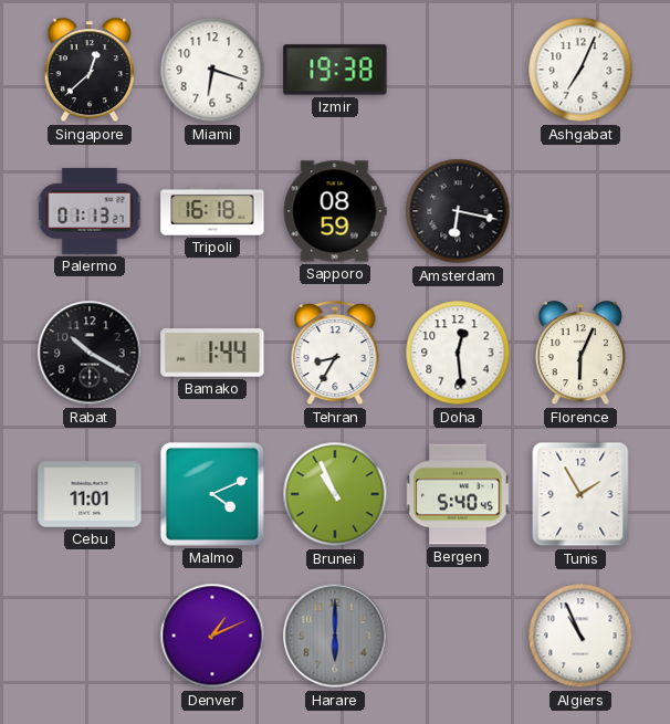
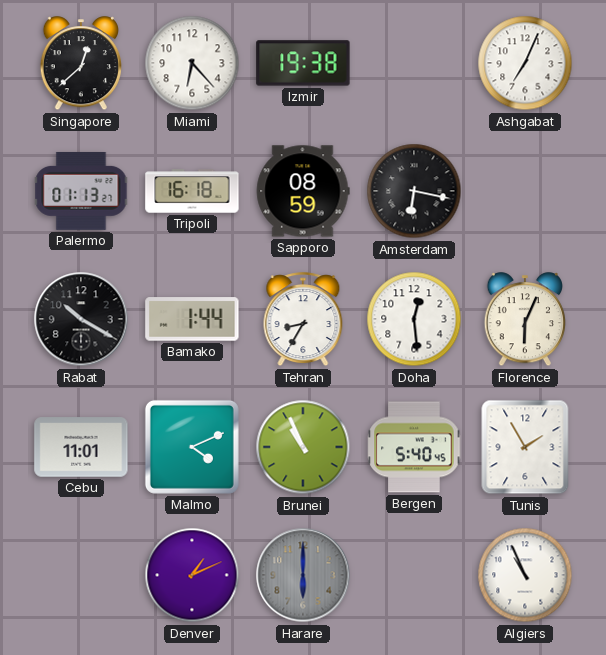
Miami: 6:18 -> 6:23 (192, 63)
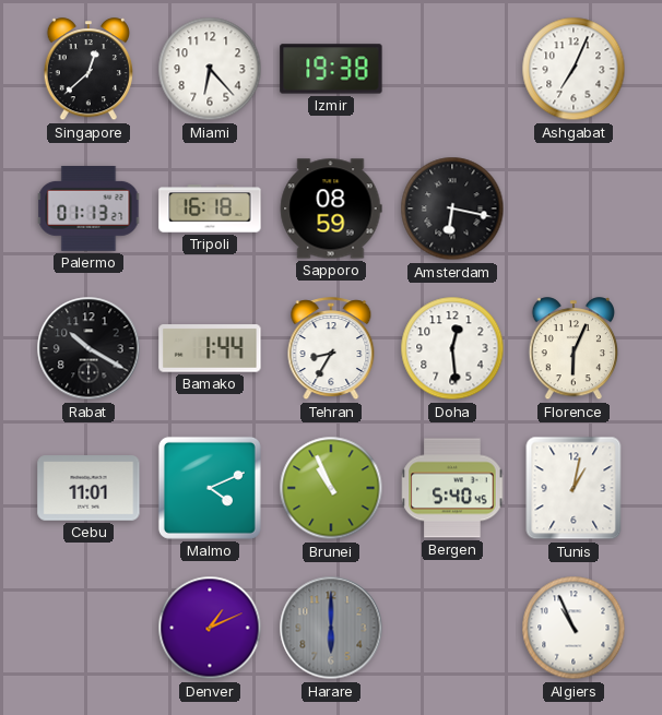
Tunis: 1:55 -> 1:02 (574, 488)
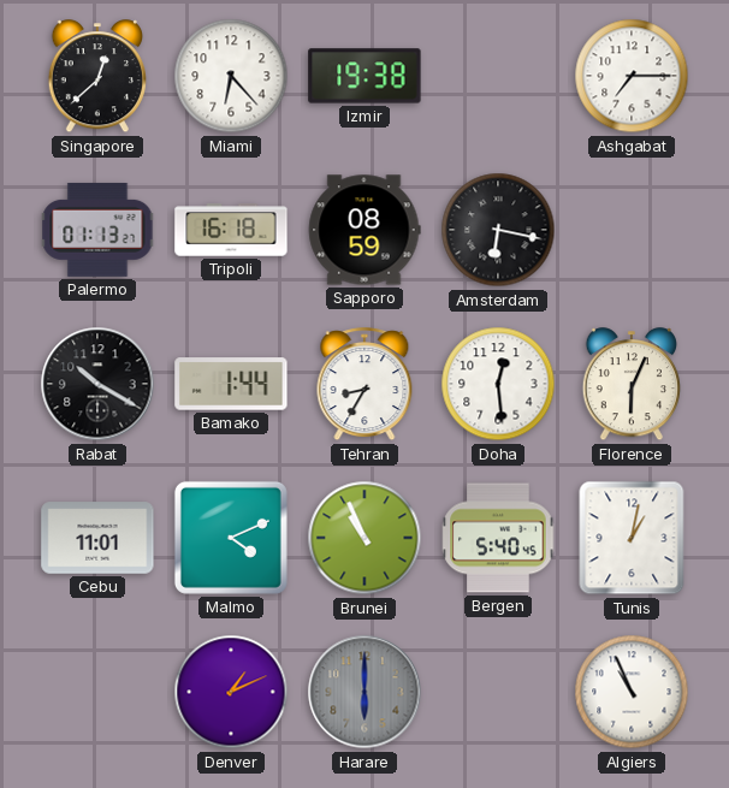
Ashgabat: 7:04 -> 7:15 (632, 76)
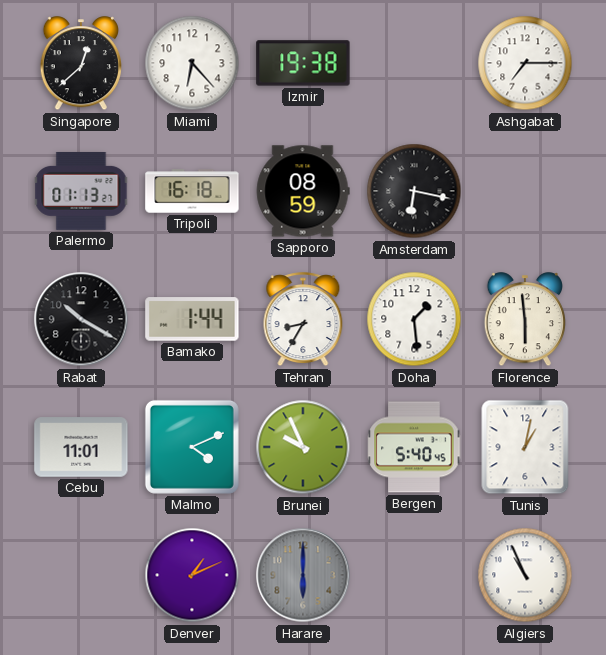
Doha: 12:29 -> 1:29 (414, 319)
Florence: 6:04 -> 5:59 (524, 320)
Brunei: 10:56 -> 9:56 (303, 447)
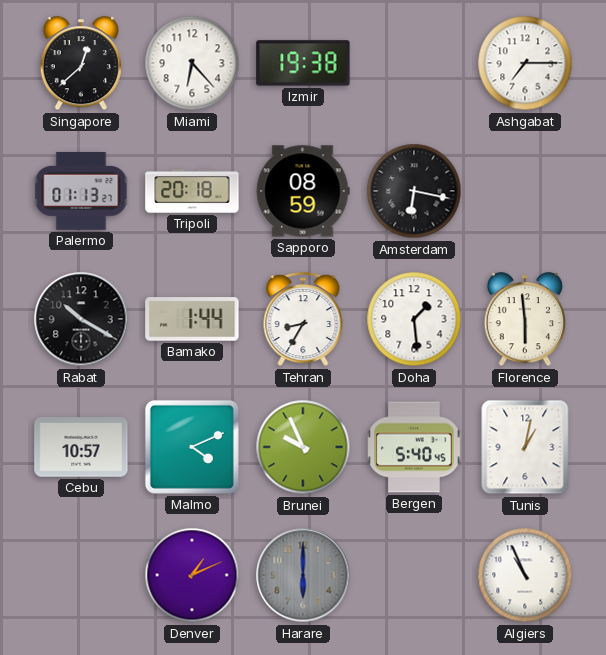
Tripoli: 16:18 -> 20:18 (192, 191)
Cebu: 11:01 -> 10:57 (81, 447)
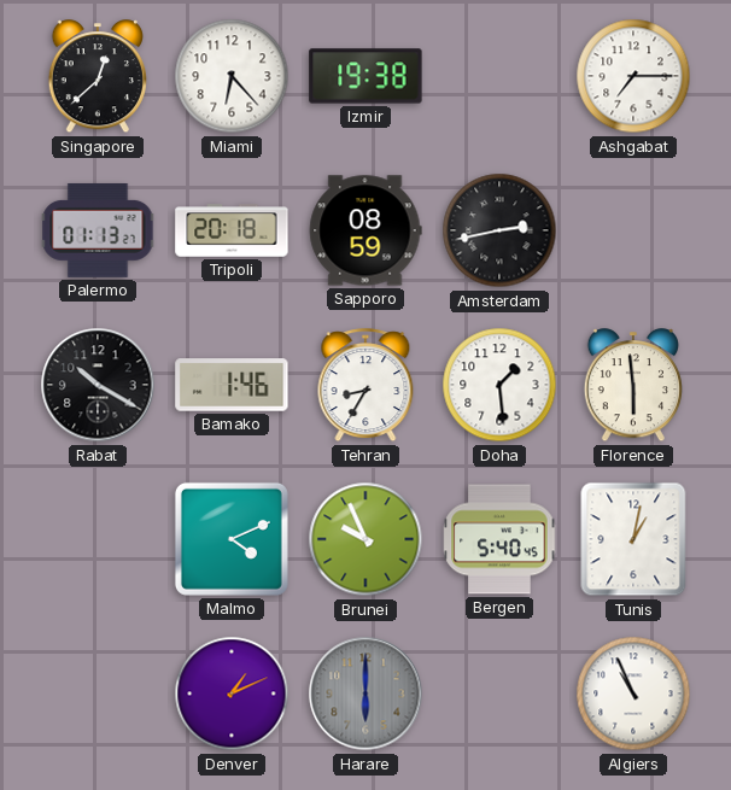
Amsterdam: 6:17 -> 2:43 (499, 230)
Bamako: 1:44 -> 1:46 (232, 385)
Cebu: 10:57 -> none (81, 447)
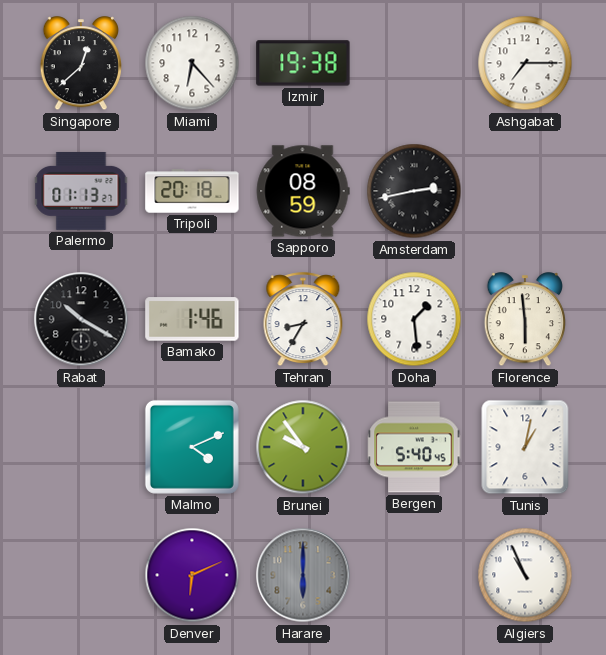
Brunei: 9:56 -> 9:54 (303, 447)
Denver: 1:11 -> 6:11 (192, 575)
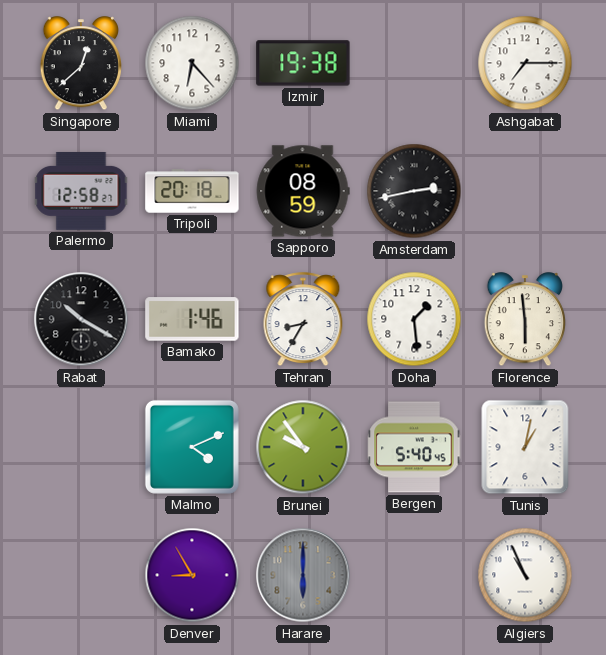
Palermo: 01:13 -> 12:58 (81, 191)
Denver: 6:11 -> 8:55 (192, 575)
